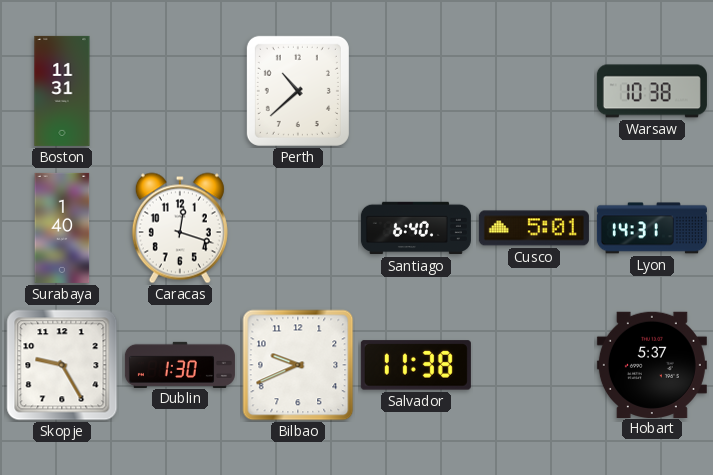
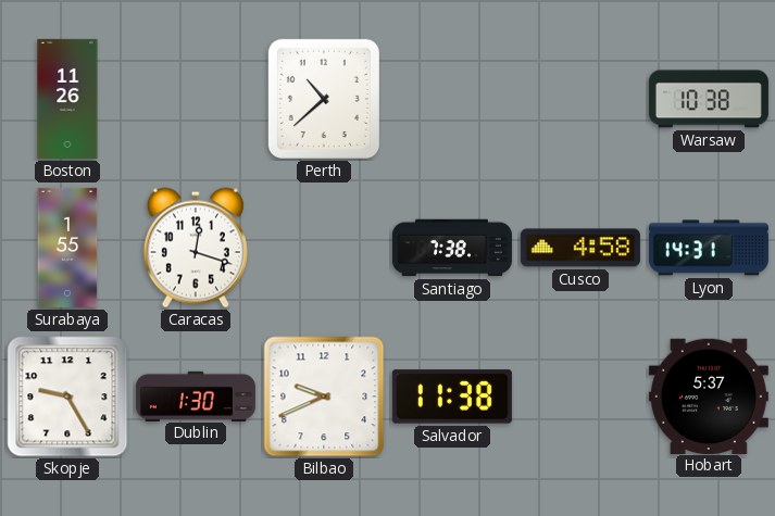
Boston: 11:31 -> 11:26 (67, 99)
Surabaya: 1:40 -> 1:55 (67, 248)
Santiago: 6:40 -> 7:38 (452, 248)
Cusco: 5:01 -> 4:58 (580, 248)
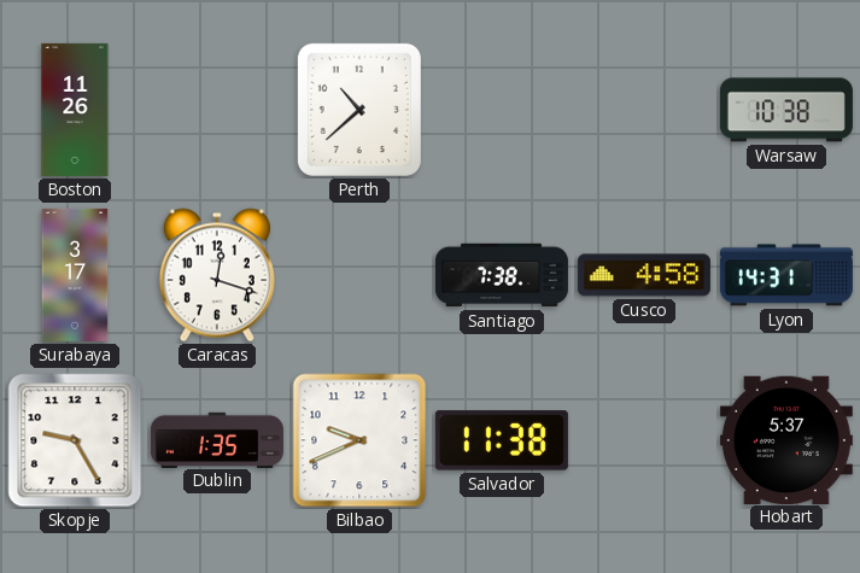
Surabaya: 1:55 -> 3:17 (75, 275)
Dublin: 1:30 -> 1:35 (217, 439)
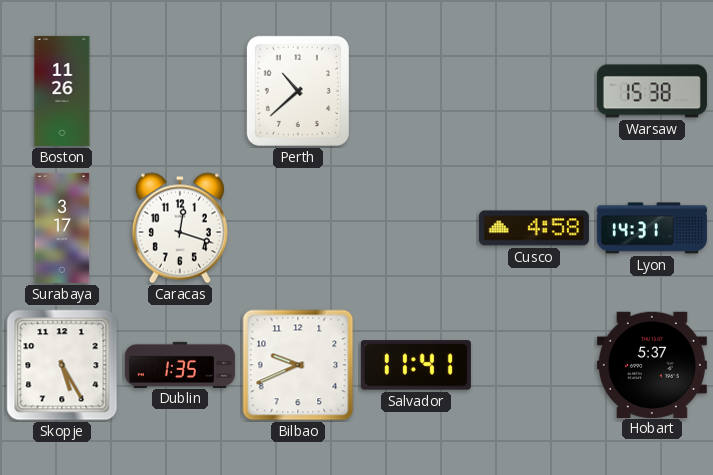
Warsaw: 10:38 -> 15:38 (652, 91)
Santiago: 7:38 -> none (502, 275)
Skopje: 9:25 -> 5:25 (62, 365)
Salvador: 11:38 -> 11:41 (416, 365)
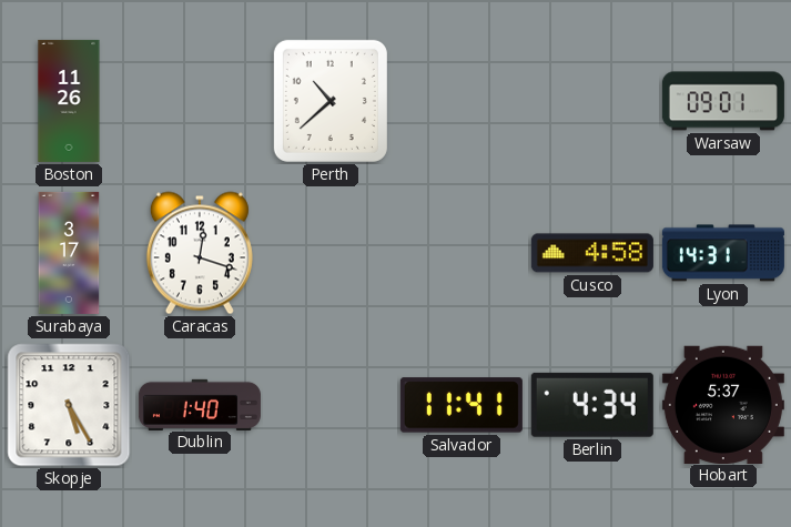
Warsaw: 15:38 -> 09:01 (723, 101)
Dublin: 1:35 -> 1:40 (200, 404)
Bilbao: 9:41 -> none (298, 365)
Berlin: none -> 4:34 (592, 405)
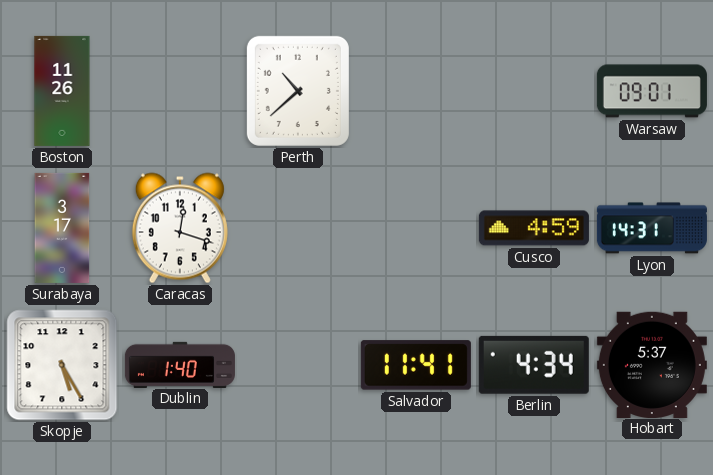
Cusco: 4:58 -> 4:59 (534, 228)
